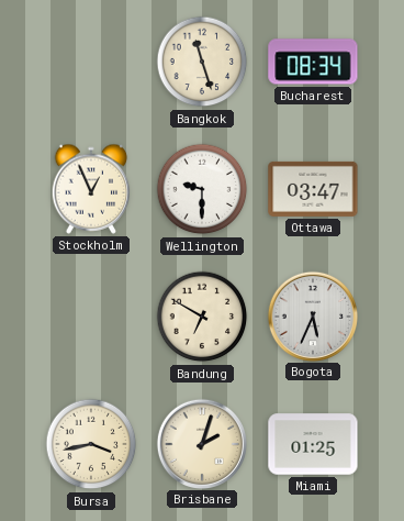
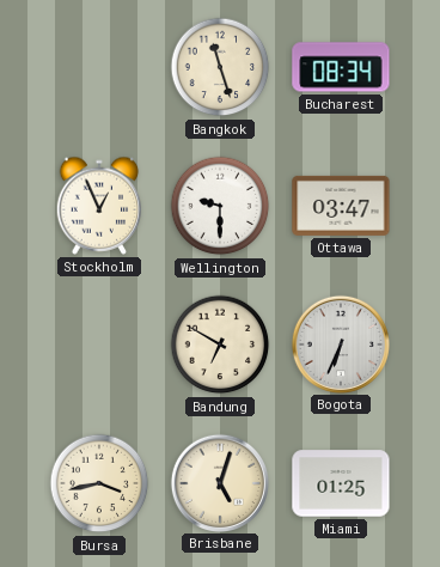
Bogota: 5:34 -> 6:34 (340, 343)
Brisbane: 2:03 -> 5:03 (219, 482)
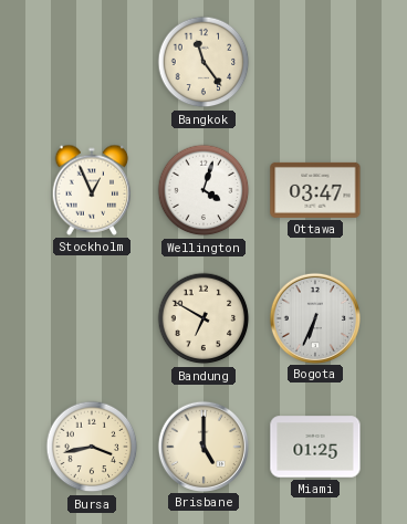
Bangkok: 11:27 -> 11:24 (203, 62)
Bucharest: 08:34 -> none (341, 67)
Wellington: 9:30 -> 4:03 (203, 190)
Brisbane: 5:03 -> 5:00 (202, 446)
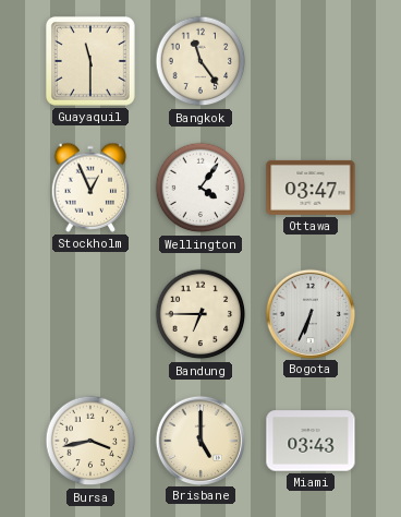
Guayaquil: none -> 11:30 (90, 61)
Wellington: 4:03 -> 4:06 (200, 188)
Bandung: 6:50 -> 6:45 (200, 314)
Miami: 01:25 -> 03:43 (311, 441)
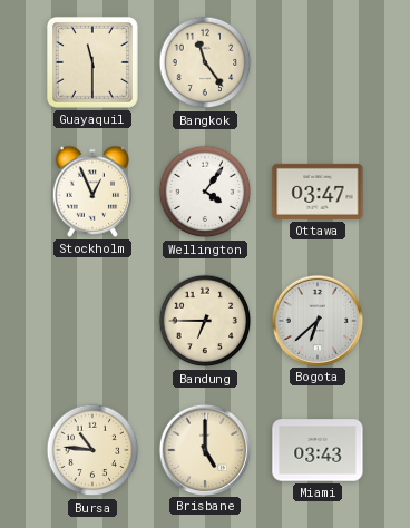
Bogota: 6:34 -> 6:38 (316, 320)
Bursa: 3:43 -> 10:46 (92, 450)
